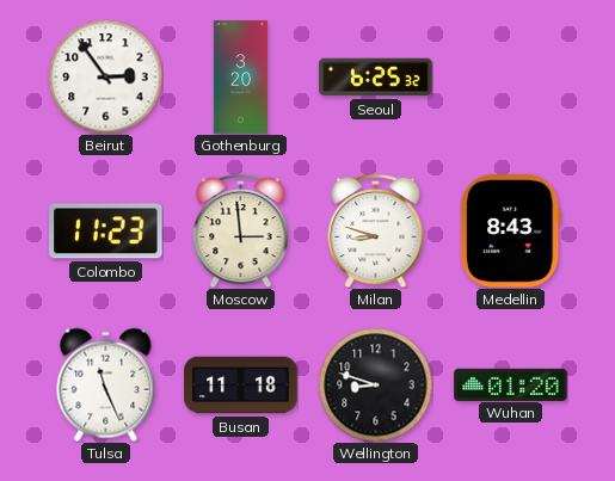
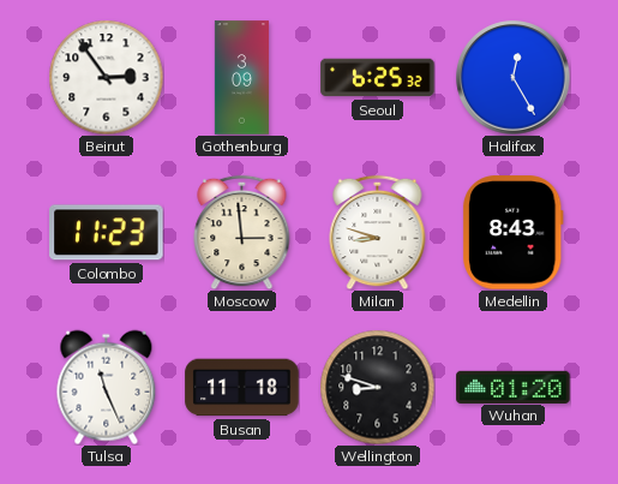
Gothenburg: 3:20 -> 3:09 (241, 78)
Halifax: none -> 12:25 (514, 78)
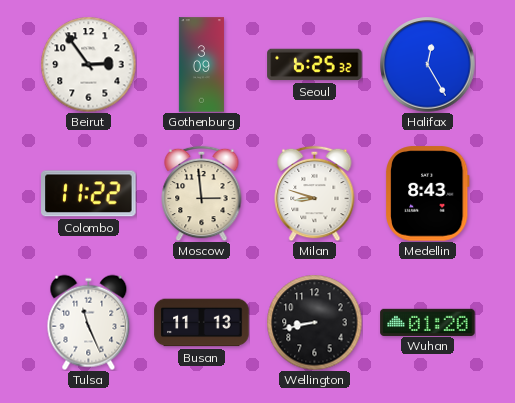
Colombo: 11:23 -> 11:22 (89, 194)
Busan: 11:18 -> 11:13 (202, 323)
Wellington: 8:48 -> 8:43 (314, 322)
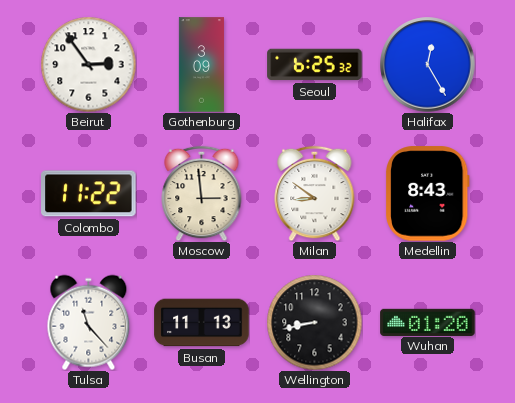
Milan: 8:48 -> 8:51 (315, 193)
Tulsa: 11:26 -> 11:23 (89, 322)
